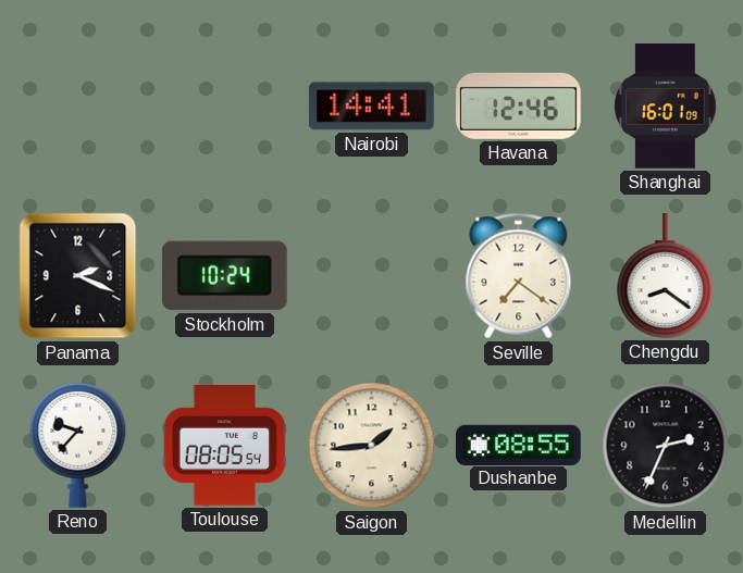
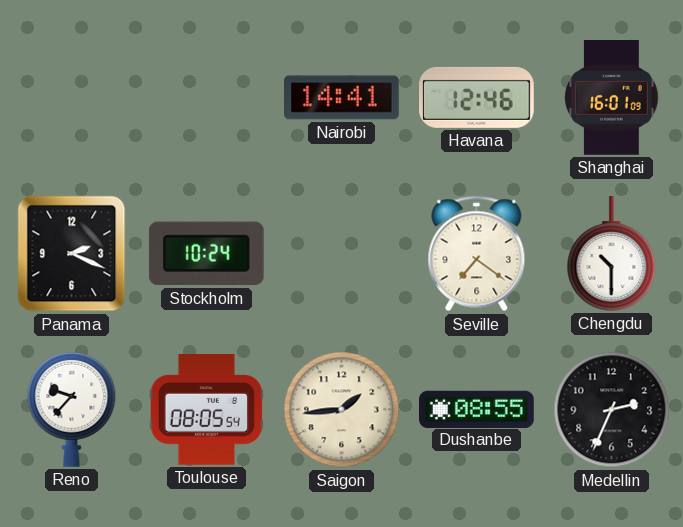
Chengdu: 8:21 -> 10:30 (612, 254)
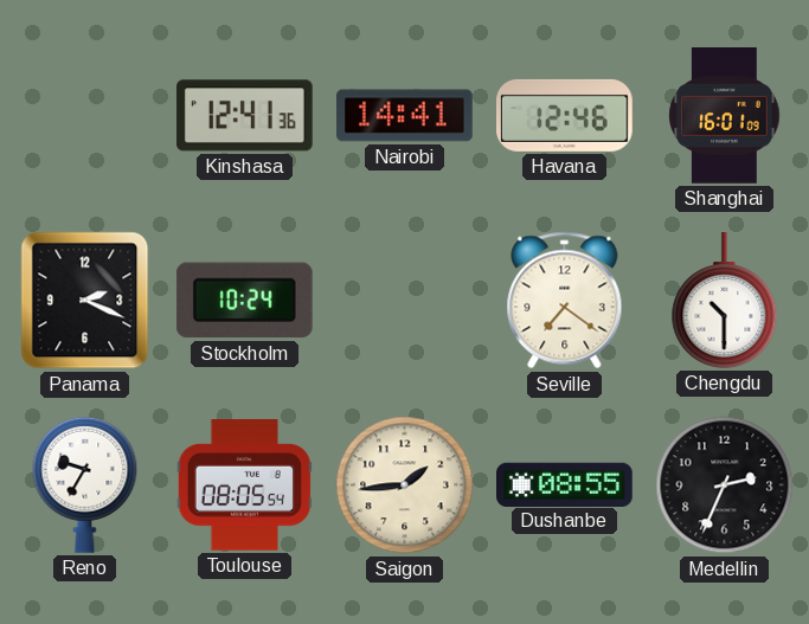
Kinshasa: none -> 12:41 (244, 116)
Reno: 9:37 -> 9:35 (85, 484)
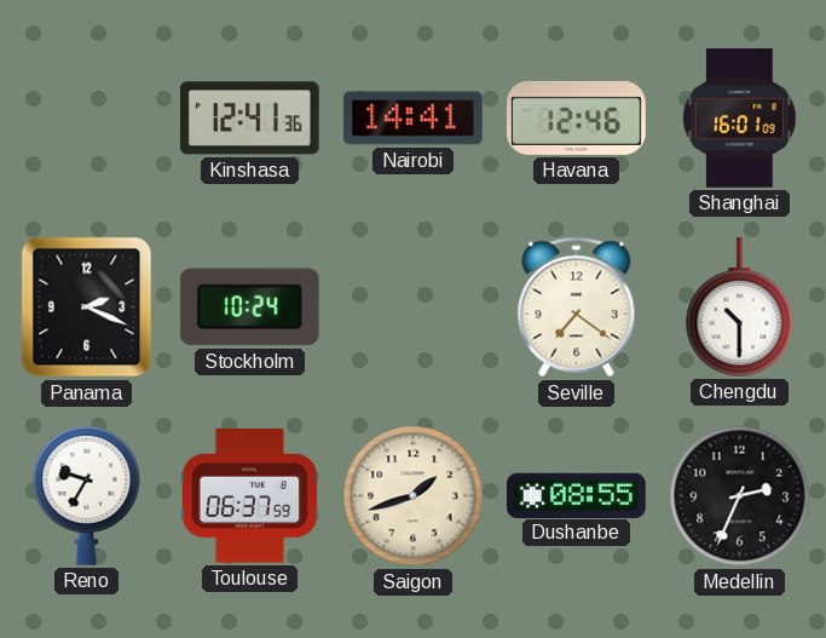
Toulouse: 08:05 -> 06:37 (249, 496)
Saigon: 1:44 -> 1:42 (414, 496)
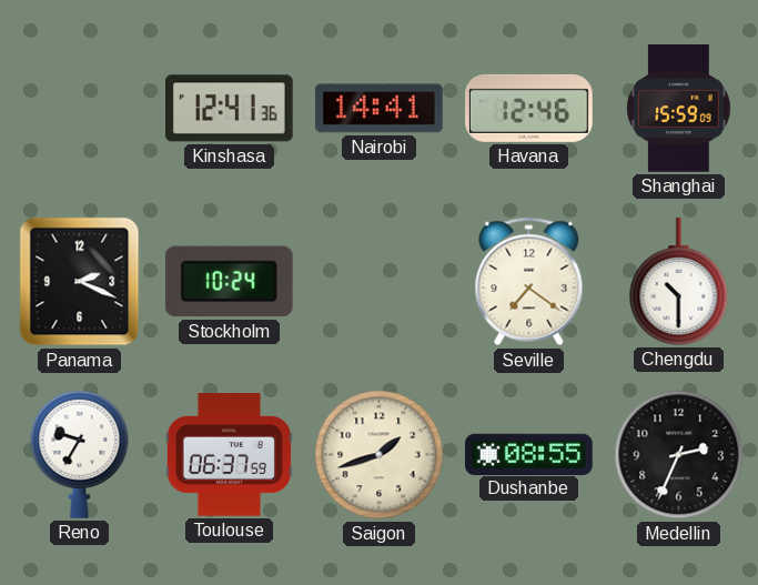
Shanghai: 16:01 -> 15:59 (679, 109)
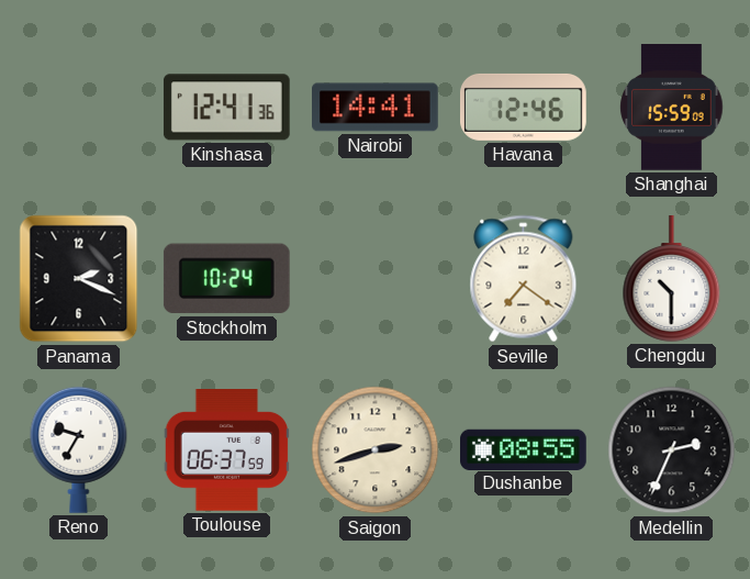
Saigon: 1:42 -> 2:42 (376, 450)
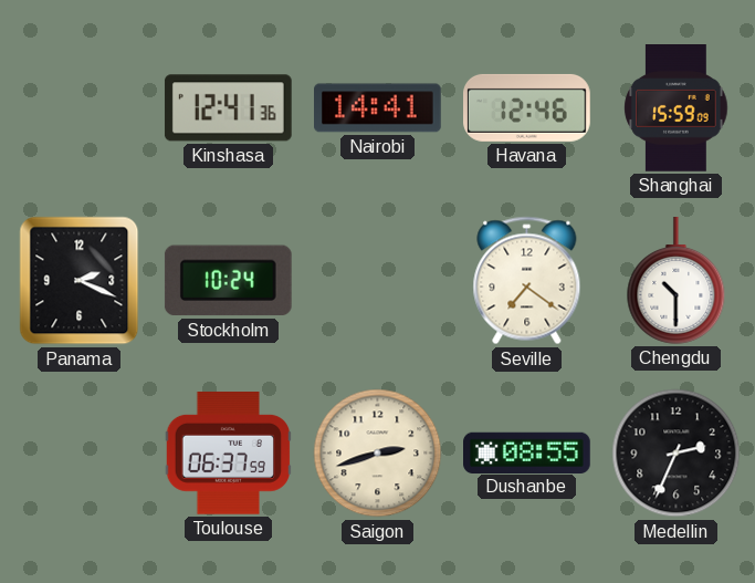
Reno: 9:35 -> none (79, 449)
